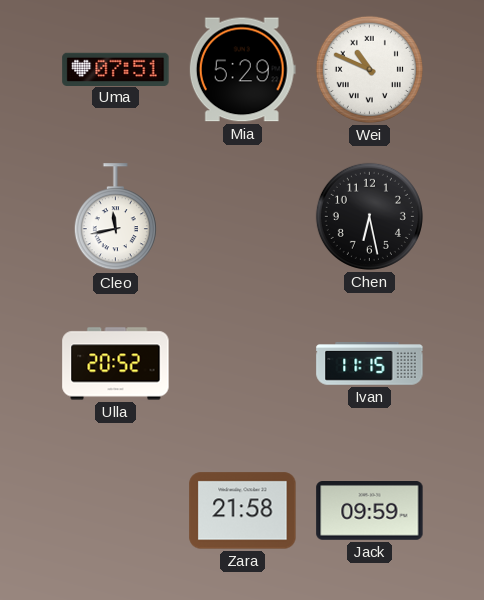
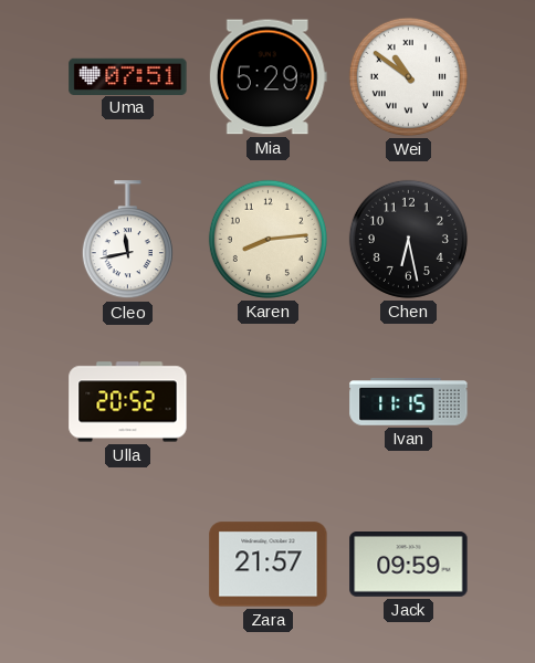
Wei: 10:49 -> 10:51 (408, 76)
Karen: none -> 8:14 (267, 239)
Zara: 21:58 -> 21:57 (269, 565)
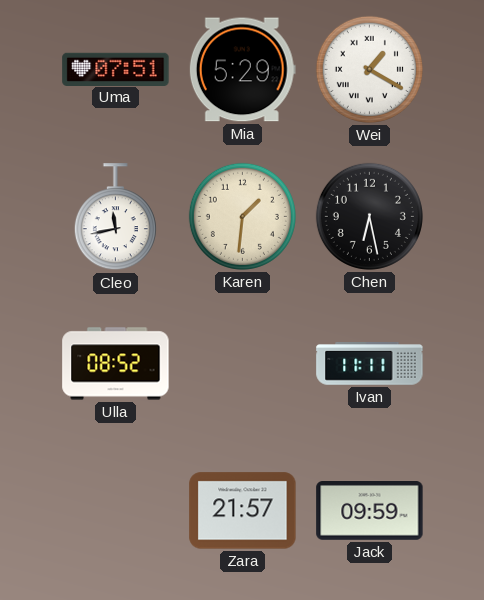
Wei: 10:51 -> 1:20 (369, 69)
Karen: 8:14 -> 1:31 (242, 216)
Ulla: 20:52 -> 08:52 (116, 364)
Ivan: 11:15 -> 11:11 (370, 364)
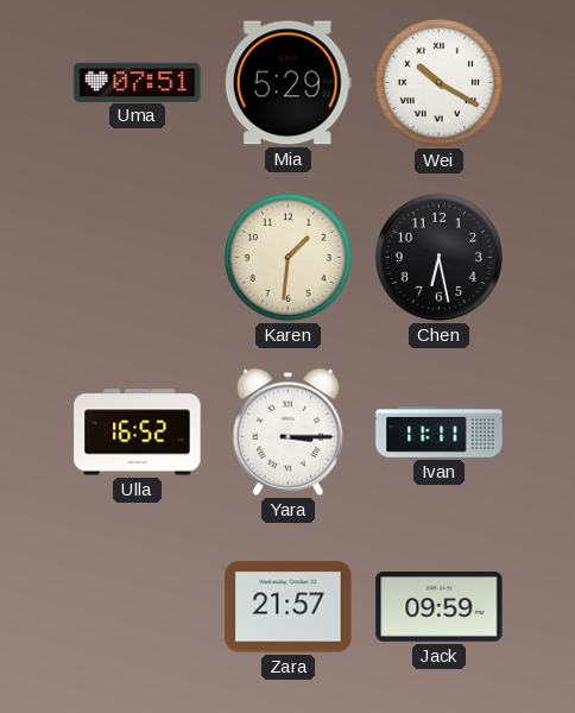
Wei: 1:20 -> 10:20 (438, 82)
Cleo: 11:43 -> none (115, 217)
Ulla: 08:52 -> 16:52 (138, 433)
Yara: none -> 3:15 (287, 431)
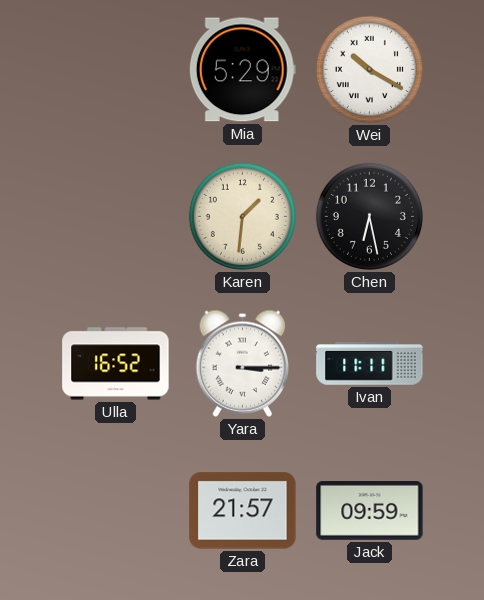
Uma: 07:51 -> none (138, 82)
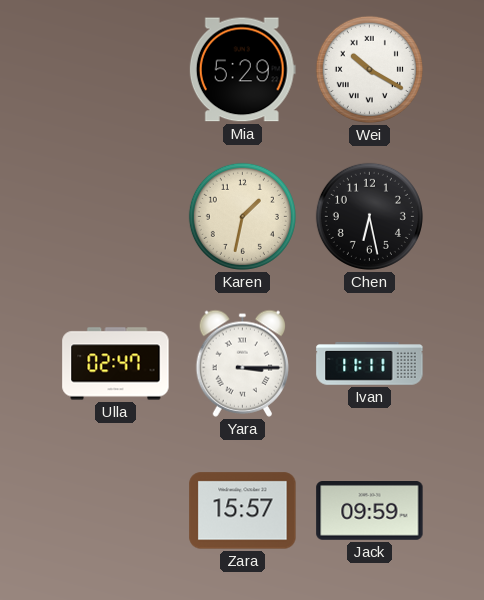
Karen: 1:31 -> 1:32 (242, 216)
Ulla: 16:52 -> 02:47 (116, 364)
Zara: 21:57 -> 15:57 (243, 511)
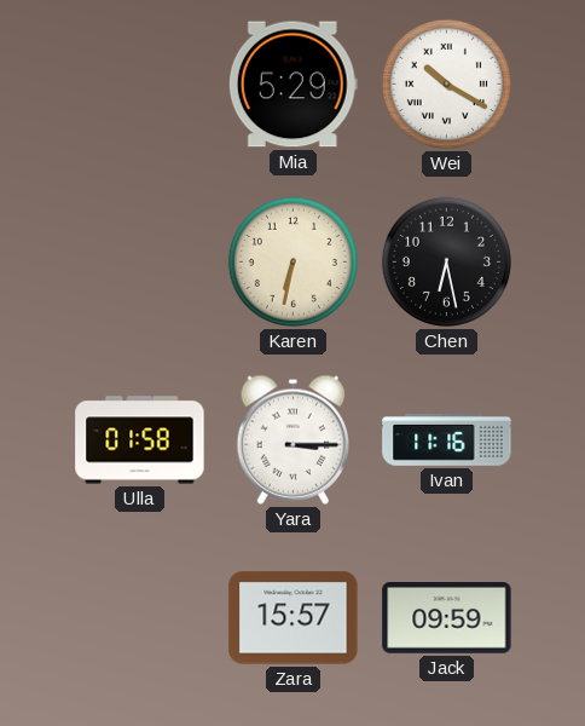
Karen: 1:32 -> 6:32 (292, 261)
Ulla: 02:47 -> 01:58 (140, 440)
Ivan: 11:11 -> 11:16 (447, 440)
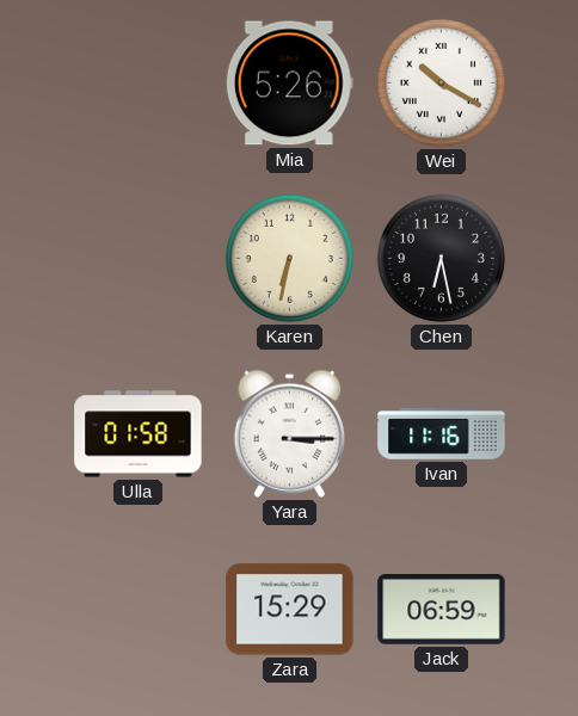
Mia: 5:29 -> 5:26 (289, 84)
Zara: 15:57 -> 15:29 (290, 610)
Jack: 09:59 -> 06:59 (442, 610)
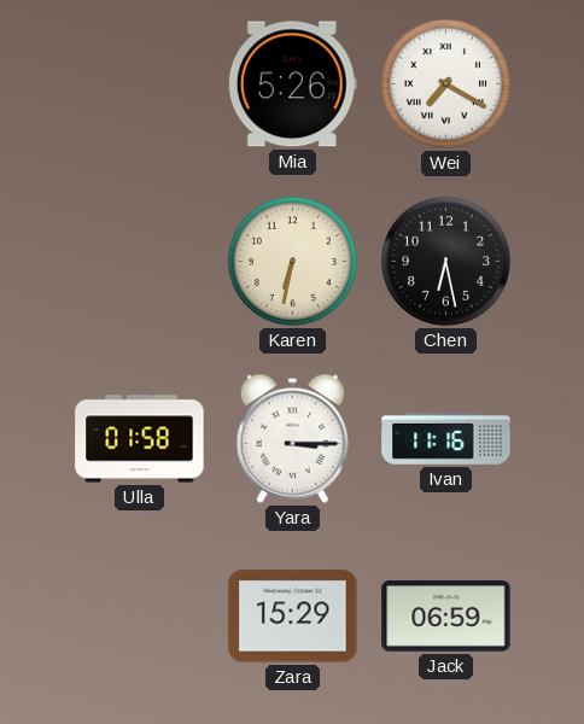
Wei: 10:20 -> 7:20 (445, 83)
